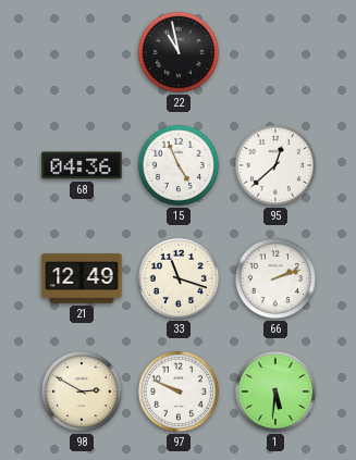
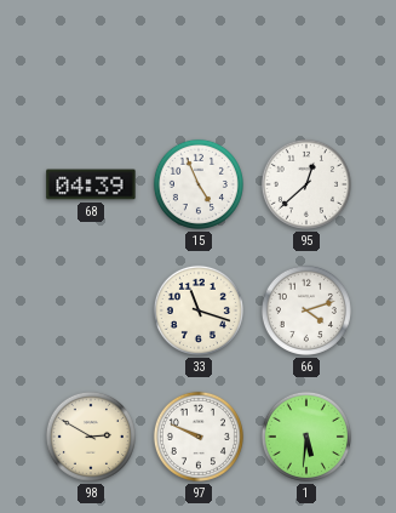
22: 10:58 -> none (179, 52)
68: 04:36 -> 04:39 (91, 184)
21: 12:49 -> none (82, 278)
66: 2:12 -> 4:12 (306, 310)
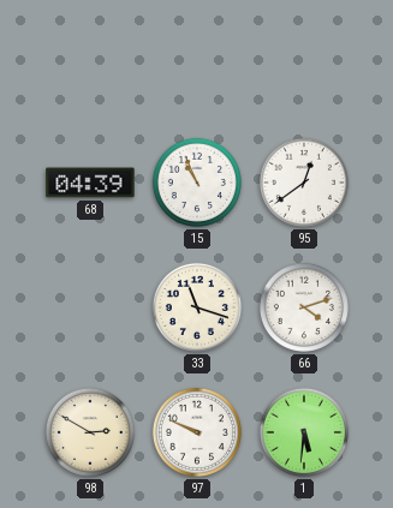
15: 4:56 -> 10:56 (197, 183)
95: 12:38 -> 12:39 (304, 183)
